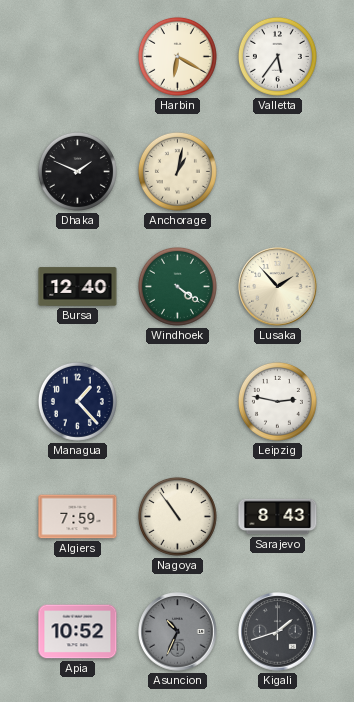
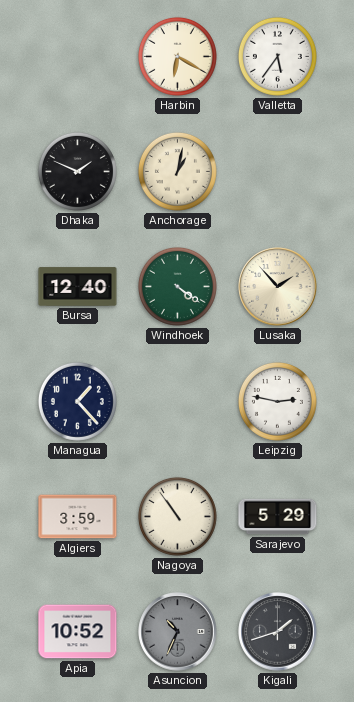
Algiers: 7:59 -> 3:59 (78, 517)
Sarajevo: 8:43 -> 5:29 (278, 517)
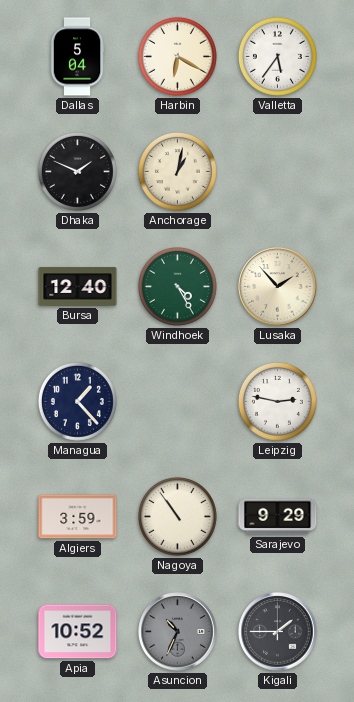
Dallas: none -> 5:04 (77, 57)
Windhoek: 4:21 -> 4:25 (177, 286)
Sarajevo: 5:29 -> 9:29 (278, 517)
Kigali: 1:42 -> 1:45 (278, 632)
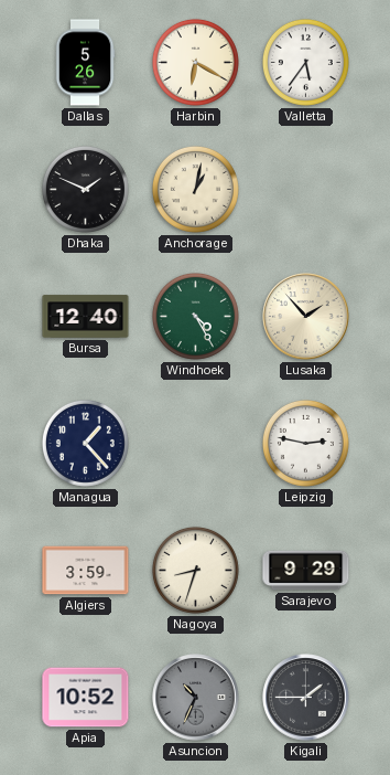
Dallas: 5:04 -> 5:26 (85, 63)
Nagoya: 10:54 -> 8:33 (195, 570)
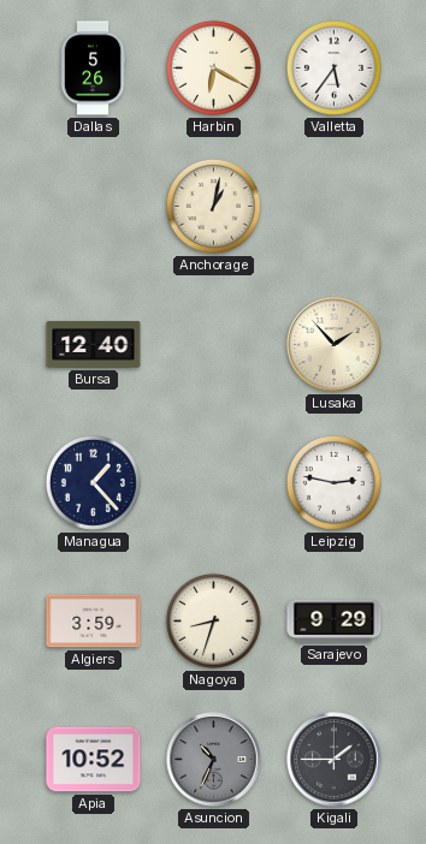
Dhaka: 1:49 -> none (85, 189)
Windhoek: 4:25 -> none (195, 316)
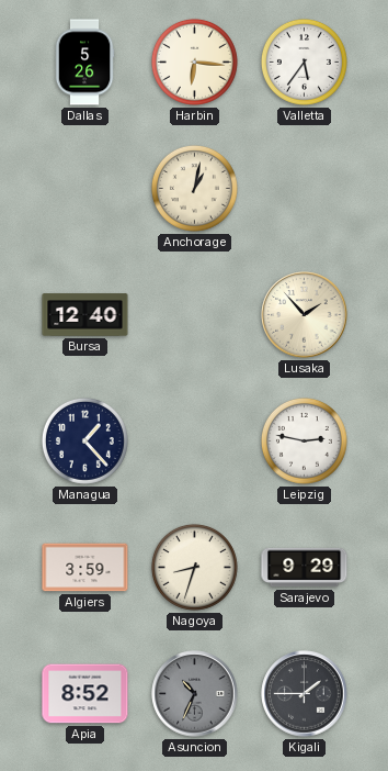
Harbin: 6:20 -> 6:16 (194, 62)
Apia: 10:52 -> 8:52 (85, 694)
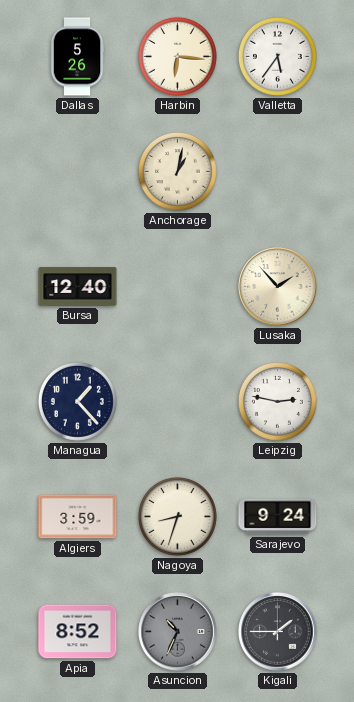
Sarajevo: 9:29 -> 9:24 (278, 517)
